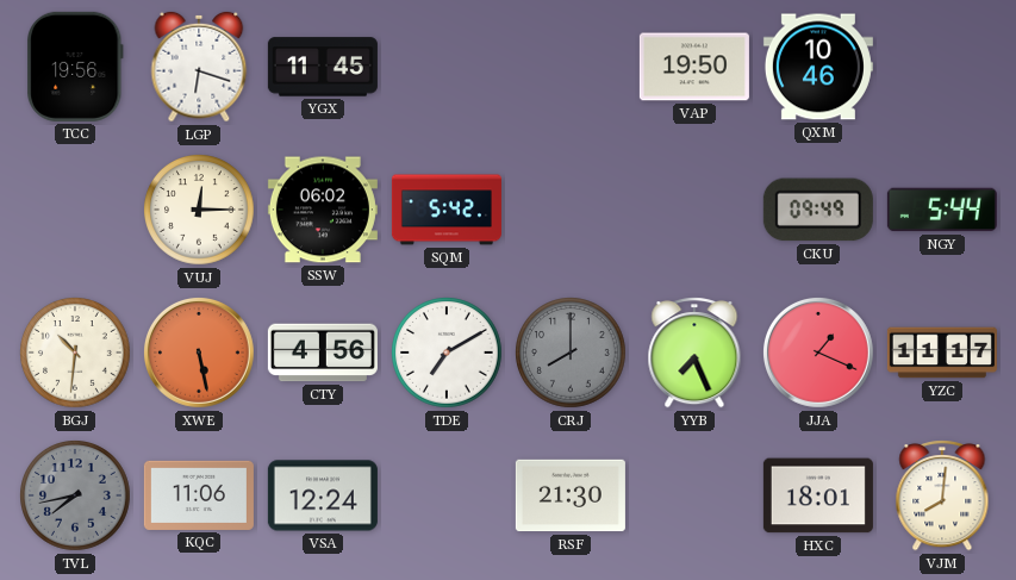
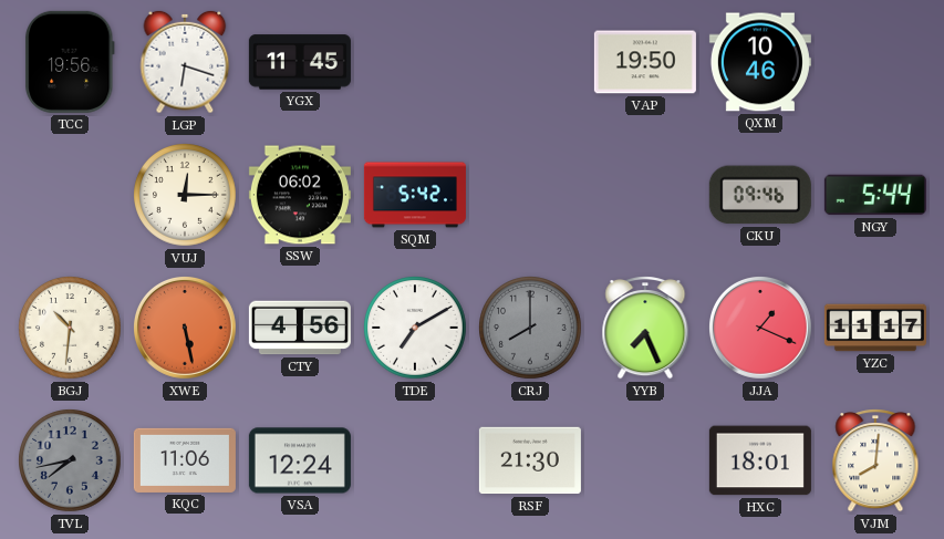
CKU: 09:49 -> 09:46 (760, 195)
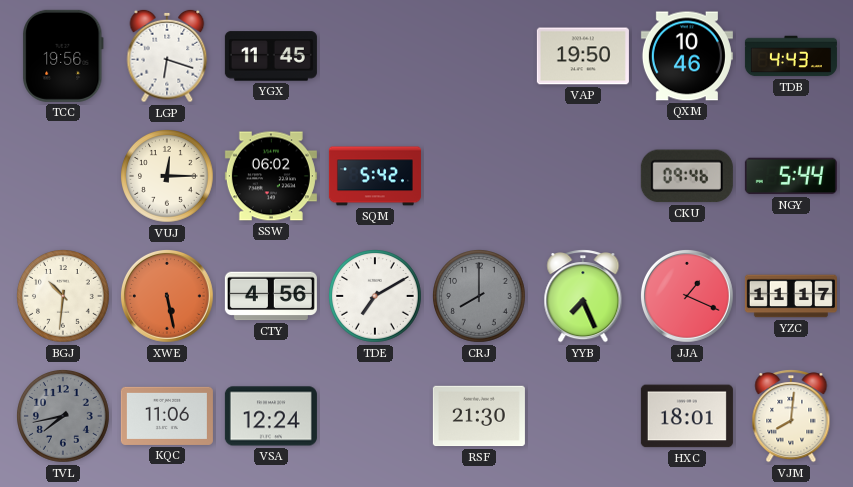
TDB: none -> 4:43 (791, 56)
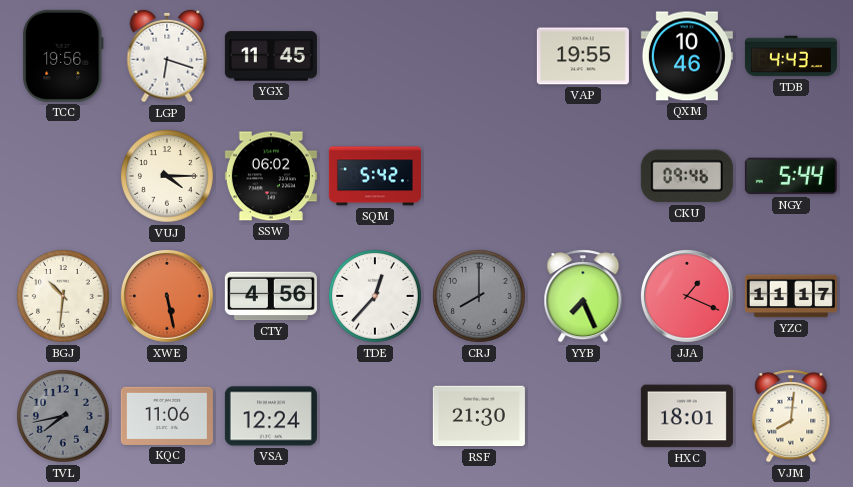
VAP: 19:50 -> 19:55 (583, 56)
VUJ: 12:15 -> 4:15 (167, 176)
TDE: 7:10 -> 12:37 (375, 296)
